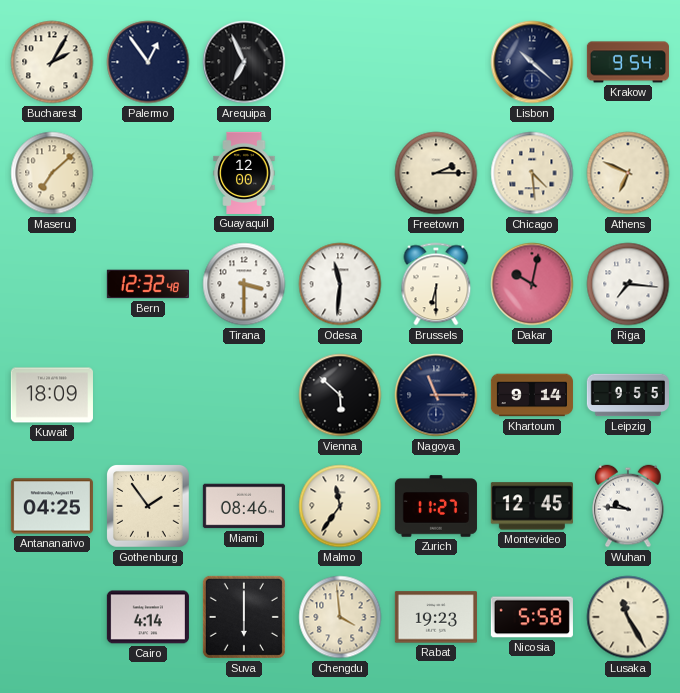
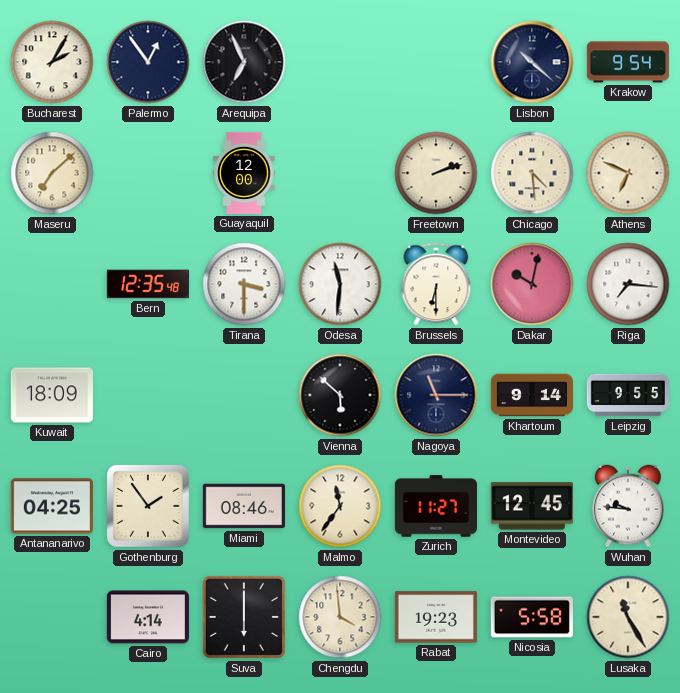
Freetown: 2:15 -> 2:12 (436, 173)
Bern: 12:32 -> 12:35 (148, 284)
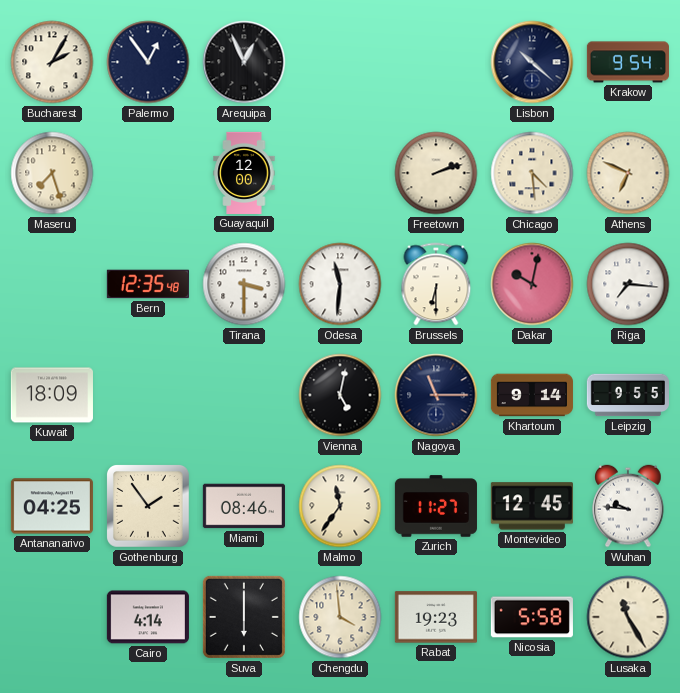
Arequipa: 6:56 -> 12:56 (244, 62)
Maseru: 7:08 -> 7:27 (52, 173)
Vienna: 5:52 -> 5:02 (340, 395)
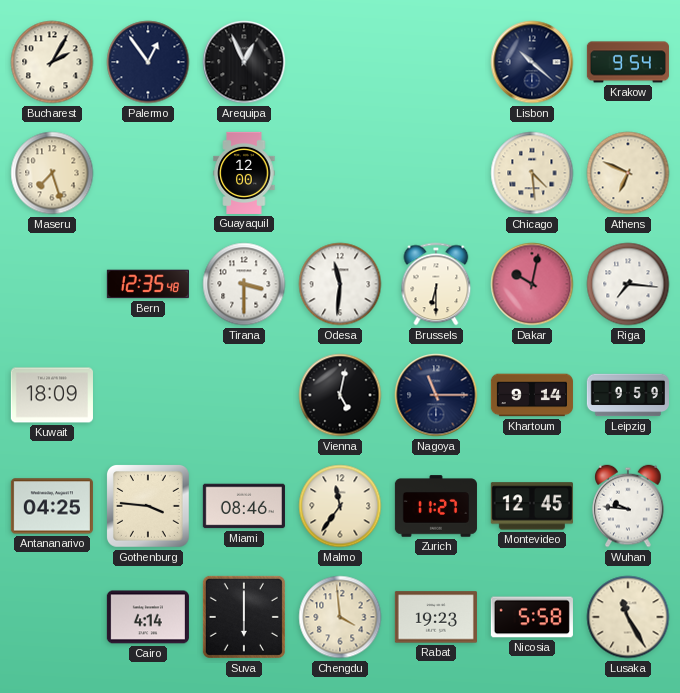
Freetown: 2:12 -> none (436, 173)
Leipzig: 9:55 -> 9:59 (627, 395)
Gothenburg: 1:54 -> 3:46 (148, 506)
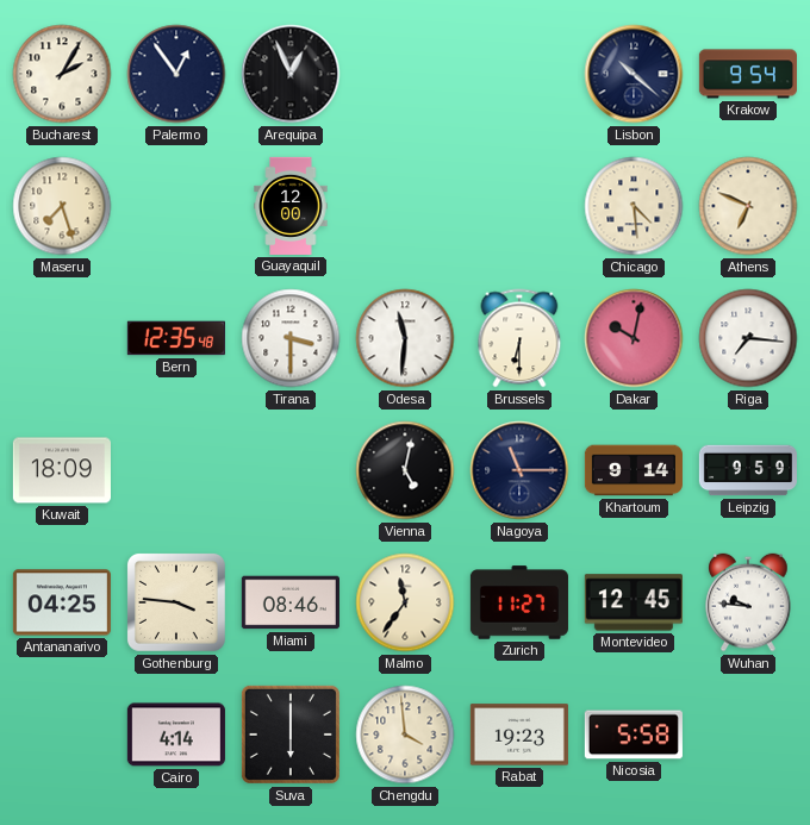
Lusaka: 11:25 -> none (628, 617)
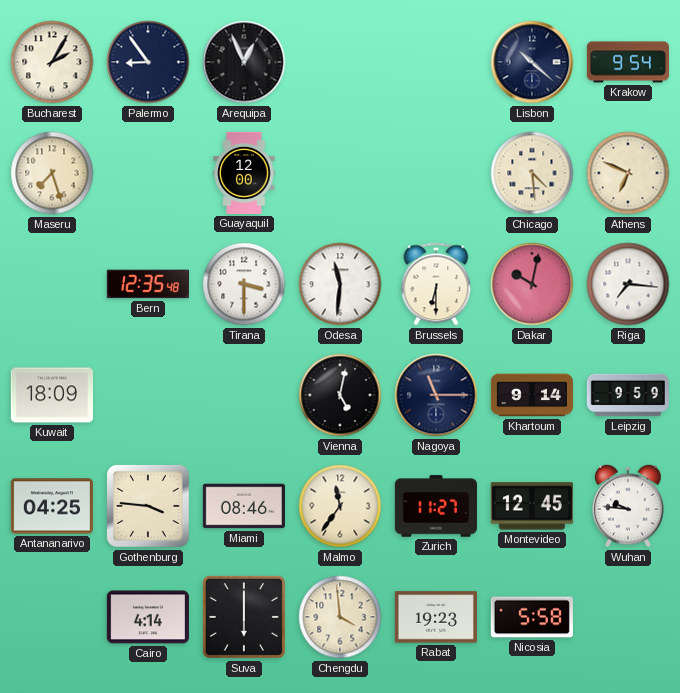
Palermo: 12:54 -> 8:54 (148, 62)
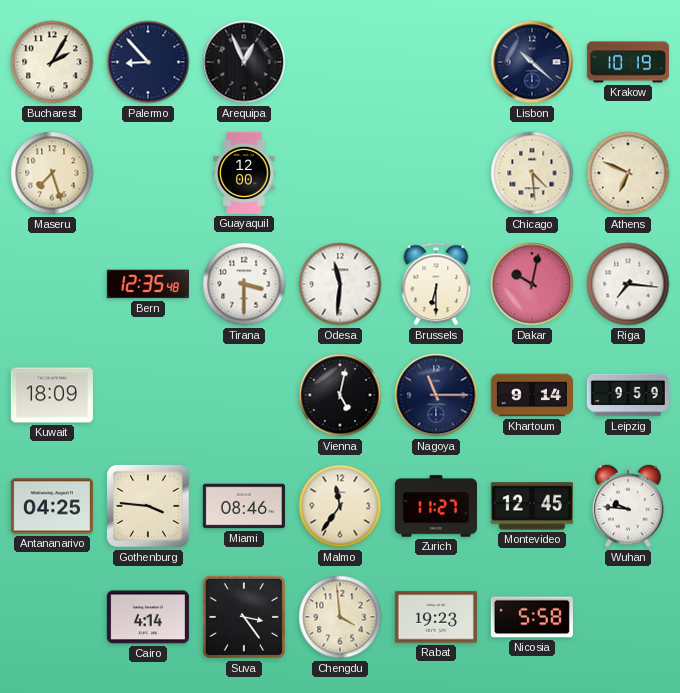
Palermo: 8:54 -> 8:53 (148, 62)
Krakow: 9:54 -> 10:19 (628, 62)
Suva: 6:00 -> 3:24 (244, 617)
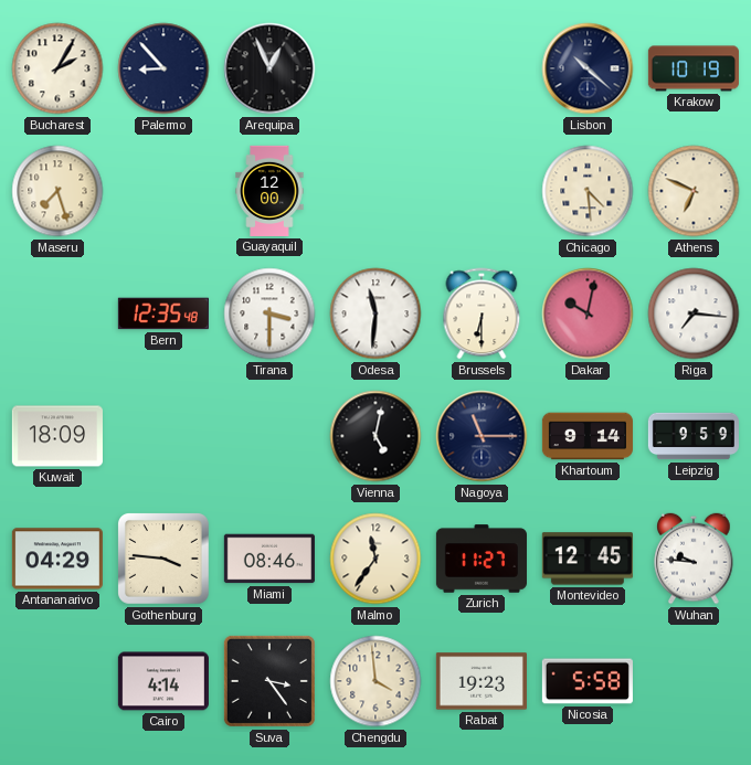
Antananarivo: 04:25 -> 04:29 (57, 559)
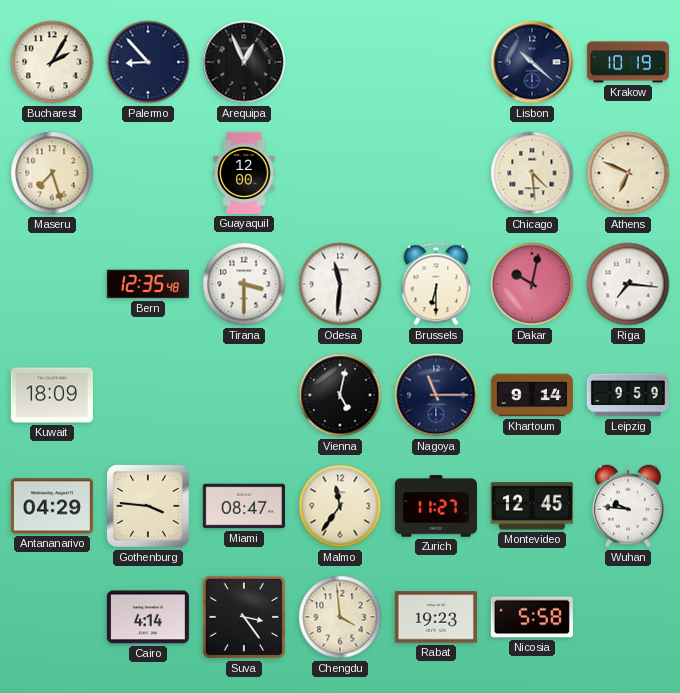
Miami: 08:46 -> 08:47 (244, 506)
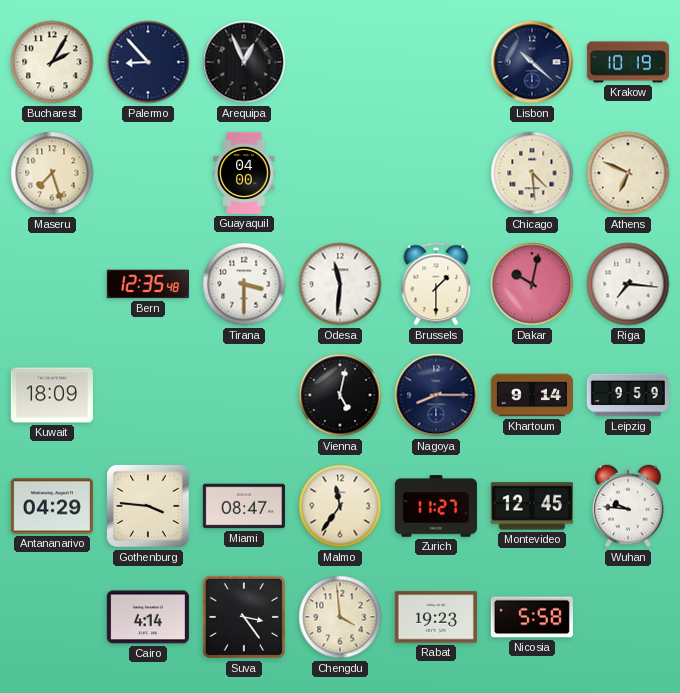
Guayaquil: 12:00 -> 04:00 (244, 173)
Brussels: 6:30 -> 1:30 (436, 284)
Nagoya: 11:15 -> 8:15 (436, 395)
